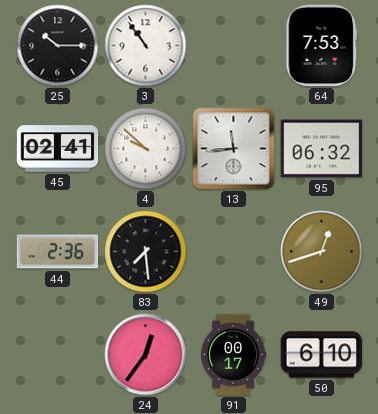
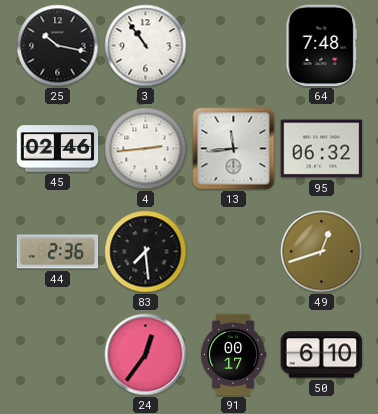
25: 10:15 -> 10:17 (58, 46)
64: 7:53 -> 7:48 (322, 46)
45: 02:41 -> 02:46 (58, 149)
4: 9:52 -> 2:44 (146, 149)
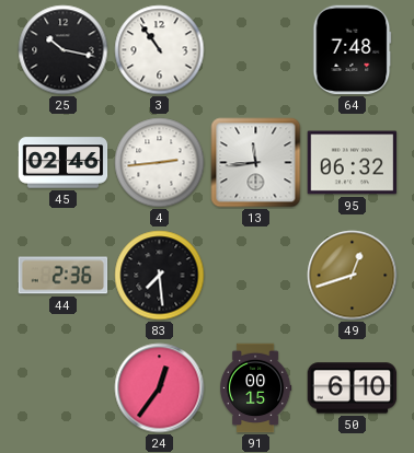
91: 00:17 -> 00:15 (255, 388)
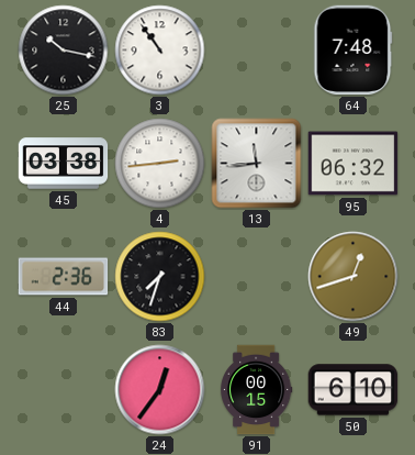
45: 02:46 -> 03:38 (64, 164)
83: 7:29 -> 7:33 (160, 277)
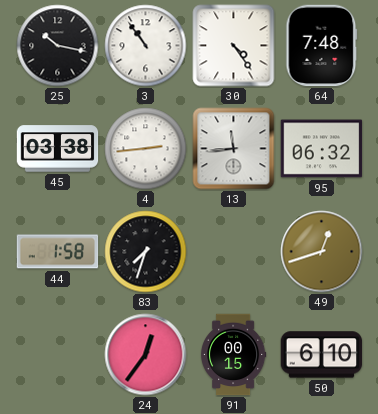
30: none -> 4:24 (234, 46)
44: 2:36 -> 1:58 (58, 252)
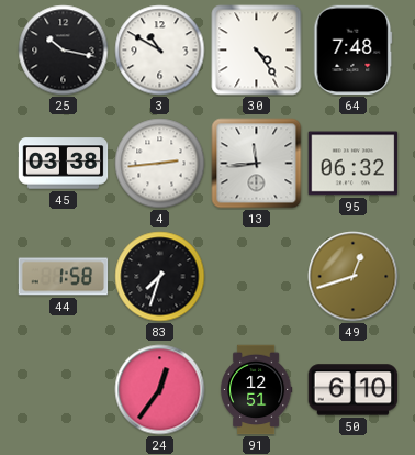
3: 10:54 -> 10:50 (160, 51)
91: 00:15 -> 12:51 (256, 390)
